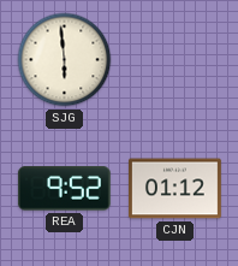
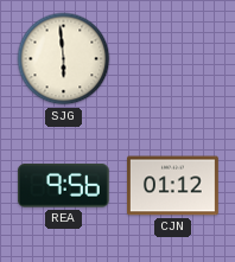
REA: 9:52 -> 9:56 (63, 186)
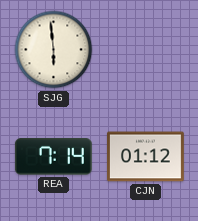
REA: 9:56 -> 7:14 (53, 157)
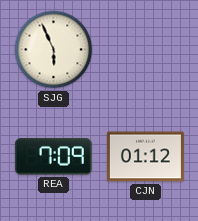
SJG: 5:59 -> 5:56 (54, 50)
REA: 7:14 -> 7:09 (53, 157)
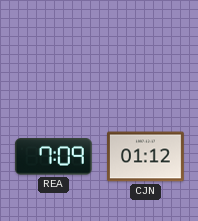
SJG: 5:56 -> none (54, 50)
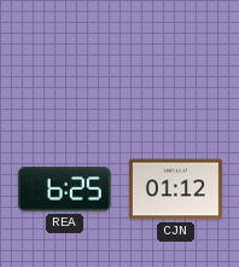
REA: 7:09 -> 6:25 (64, 190)
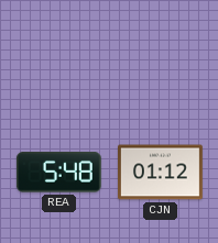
REA: 6:25 -> 5:48 (58, 173)
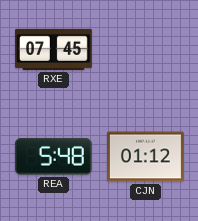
RXE: none -> 07:45 (54, 49)
